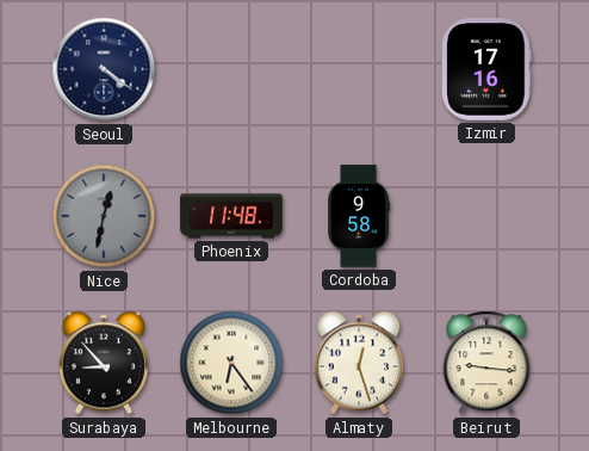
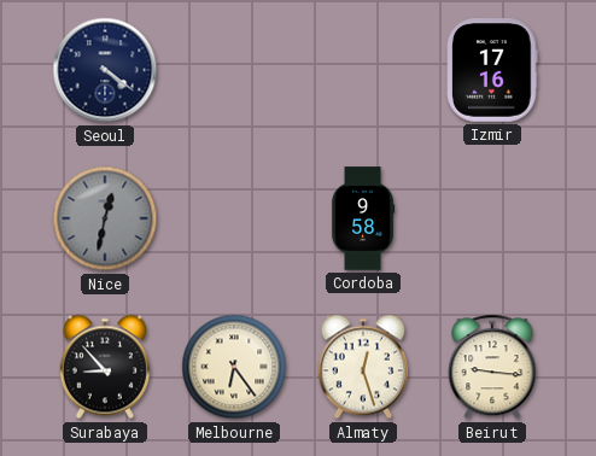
Phoenix: 11:48 -> none (231, 216)
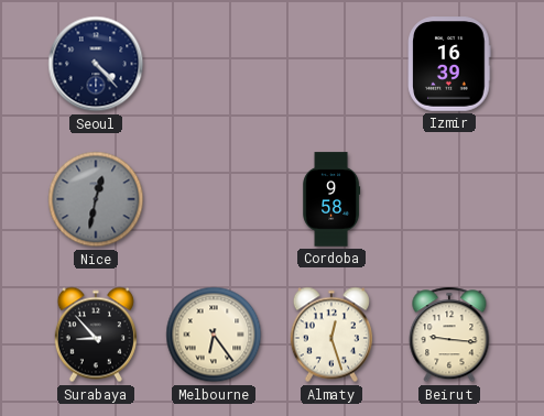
Seoul: 4:21 -> 4:23 (96, 64)
Izmir: 17:16 -> 16:39 (449, 64)
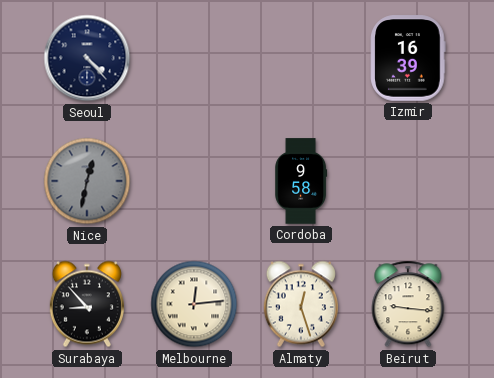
Melbourne: 6:24 -> 12:14 (194, 304)
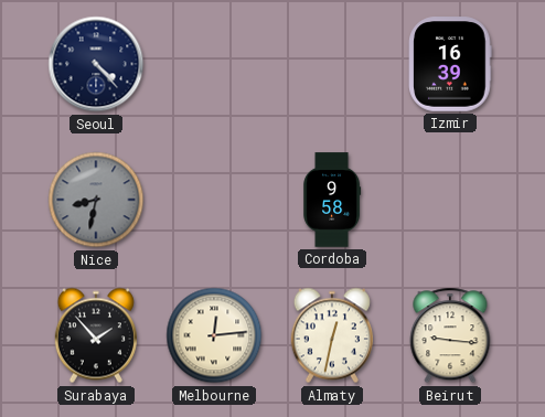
Nice: 12:32 -> 8:32 (96, 200)
Surabaya: 8:53 -> 1:53 (96, 335)
Almaty: 12:27 -> 12:32 (332, 335)
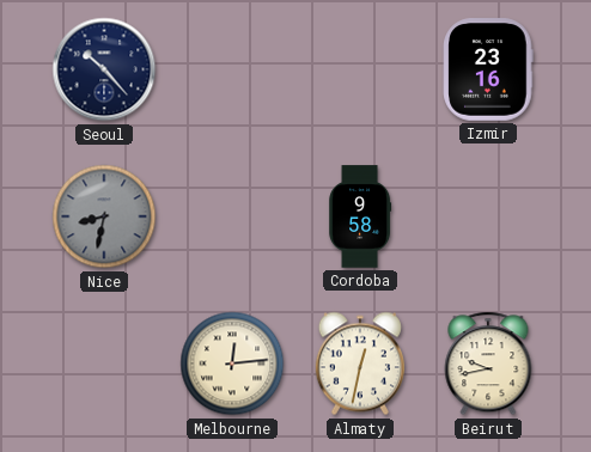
Seoul: 4:23 -> 10:23 (104, 69)
Izmir: 16:39 -> 23:16 (488, 69)
Surabaya: 1:53 -> none (96, 335)
Beirut: 9:16 -> 9:43 (488, 364)
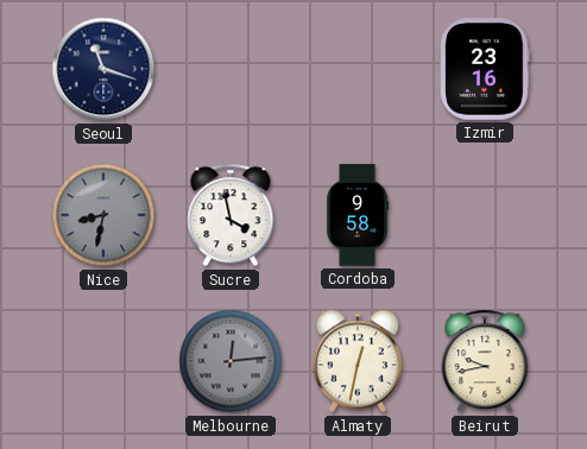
Seoul: 10:23 -> 11:18 (103, 69)
Sucre: none -> 3:58 (231, 215)
Melbourne dial: cream -> grey (231, 361)
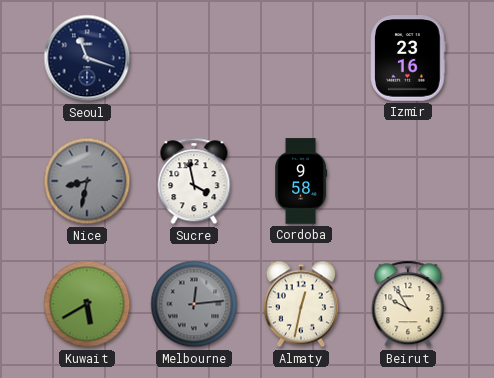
Kuwait: none -> 5:40 (87, 304)
Beirut: 9:43 -> 9:55 (408, 304)
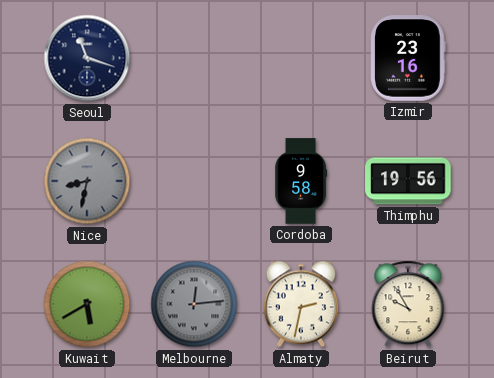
Sucre: 3:58 -> none (194, 181)
Thimphu: none -> 19:56 (408, 181)
Almaty: 12:32 -> 2:32 (301, 304)
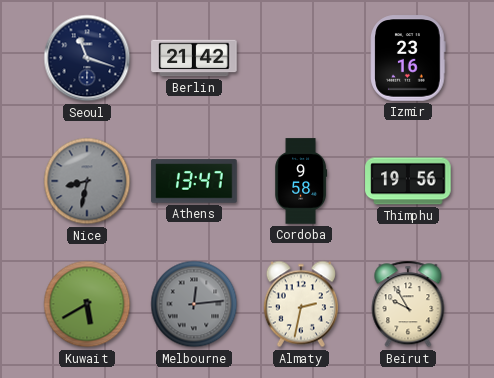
Berlin: none -> 21:42 (194, 58)
Athens: none -> 13:47 (194, 181)
